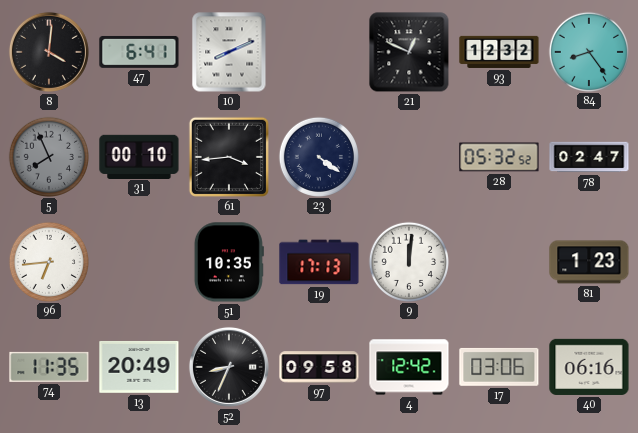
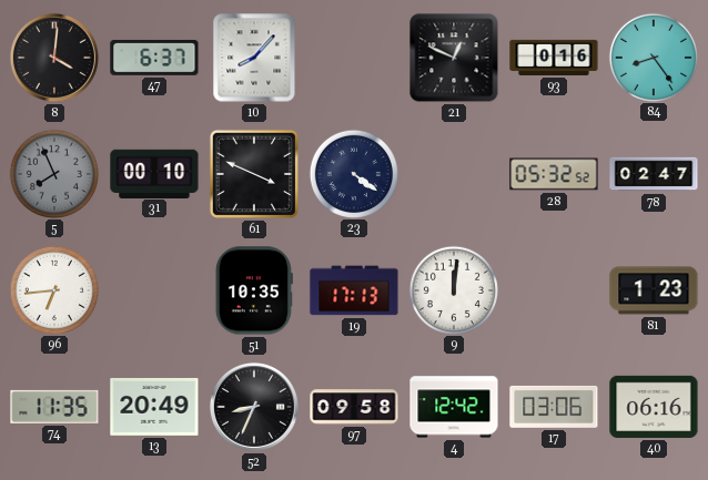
47: 6:41 -> 6:37 (154, 58)
10: 8:11 -> 8:07 (254, 58)
93: 12:32 -> 0:16 (554, 58)
61: 3:44 -> 3:49 (254, 174)
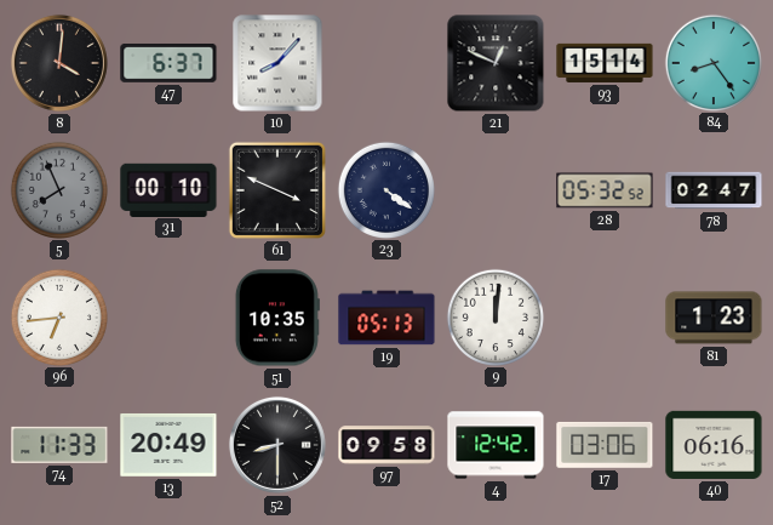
93: 0:16 -> 15:14 (605, 63)
19: 17:13 -> 05:13 (386, 318)
74: 11:35 -> 11:33 (59, 445)
52: 8:34 -> 8:30 (277, 445)
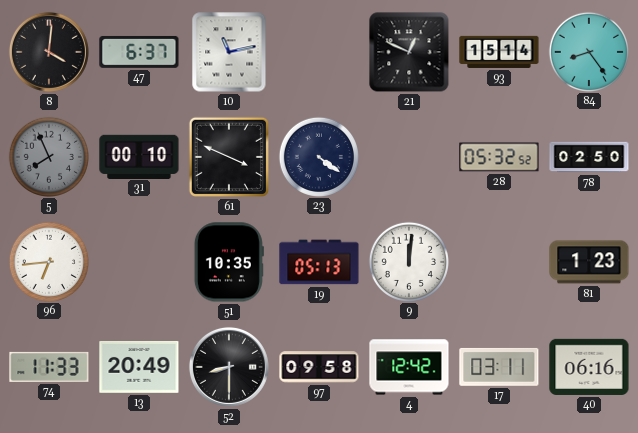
10: 8:07 -> 11:13 (229, 52)
78: 02:47 -> 02:50 (589, 157)
17: 03:06 -> 03:11 (499, 367)
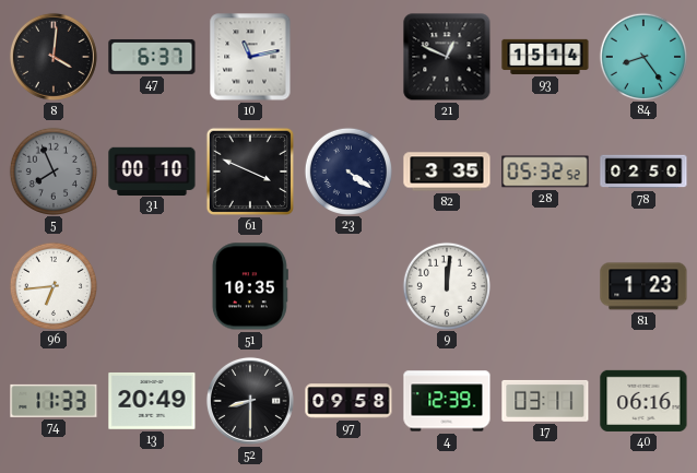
82: none -> 3:35 (447, 172)
19: 05:13 -> none (319, 262)
4: 12:42 -> 12:39 (447, 401)
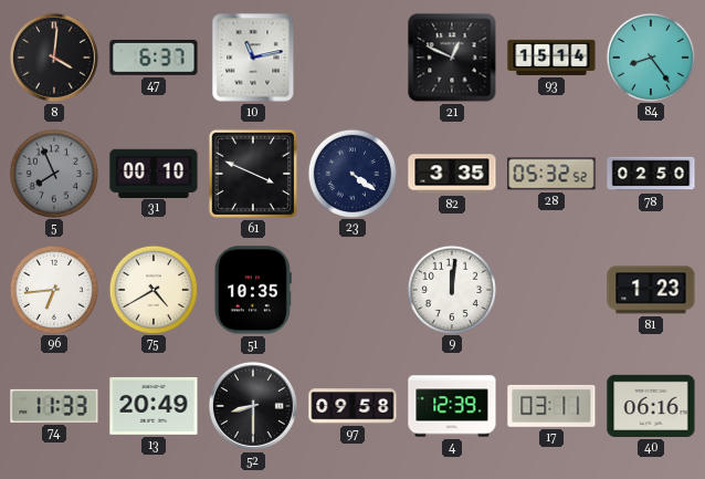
75: none -> 4:40 (152, 289)
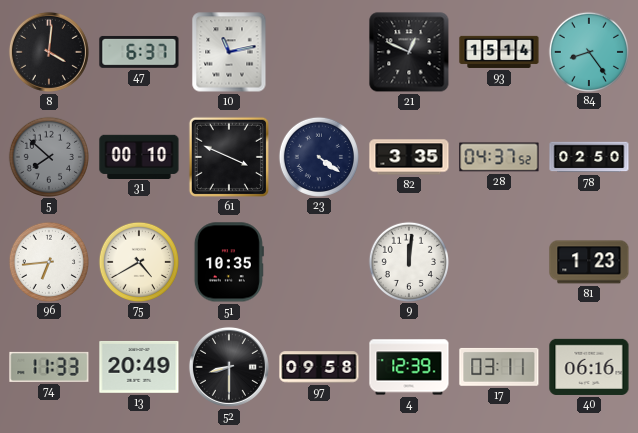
5: 7:56 -> 7:52 (48, 156)
28: 05:32 -> 04:37 (499, 157)
